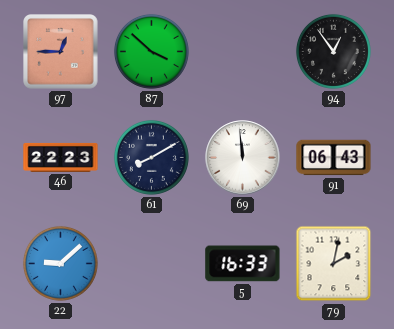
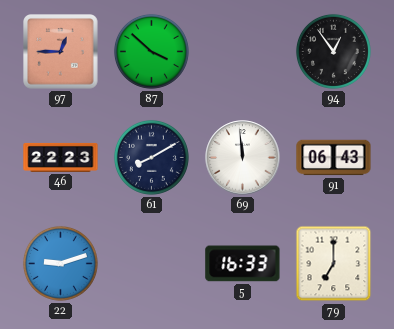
22: 9:08 -> 9:12 (60, 263)
79: 2:02 -> 7:00 (334, 264)
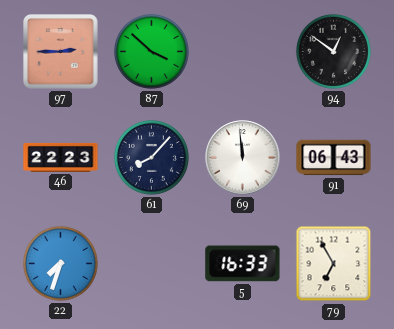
97: 12:45 -> 2:45 (61, 52)
94: 12:54 -> 12:51 (333, 51)
61: 8:10 -> 8:07 (151, 157)
22: 9:12 -> 7:33 (60, 263)
79: 7:00 -> 6:55 (334, 264)
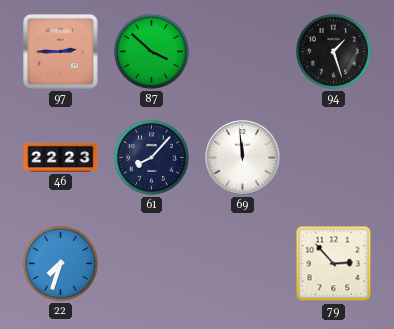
94: 12:51 -> 1:27 (333, 51)
91: 06:43 -> none (334, 158)
5: 16:33 -> none (243, 264)
79: 6:55 -> 2:53 (334, 264)
